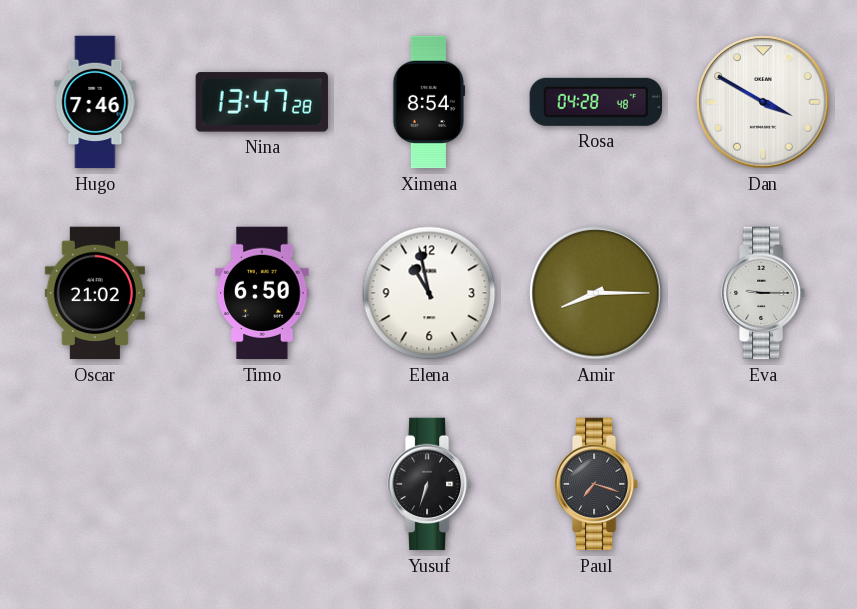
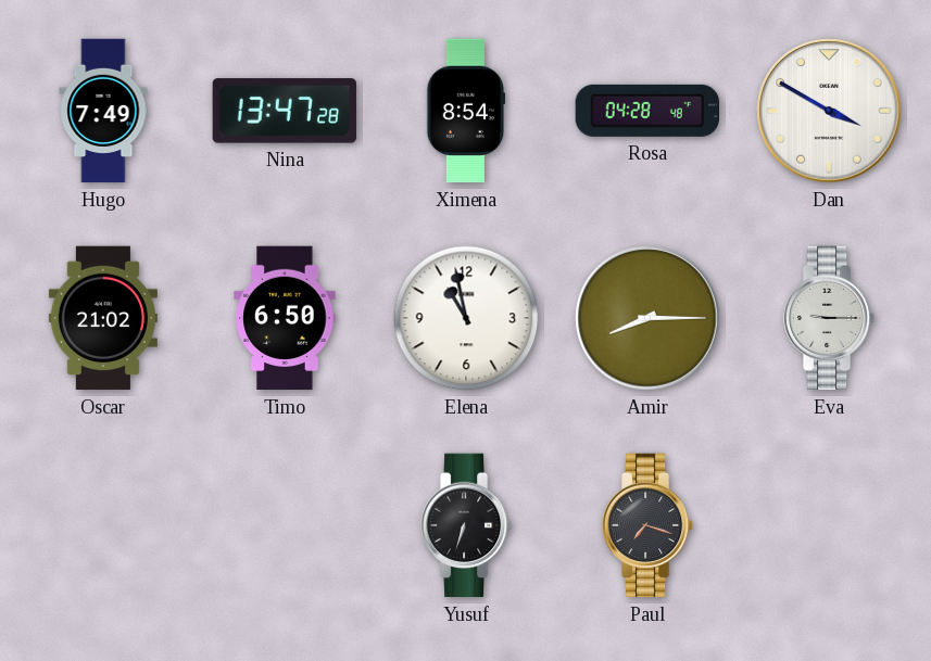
Hugo: 7:46 -> 7:49 (103, 111)
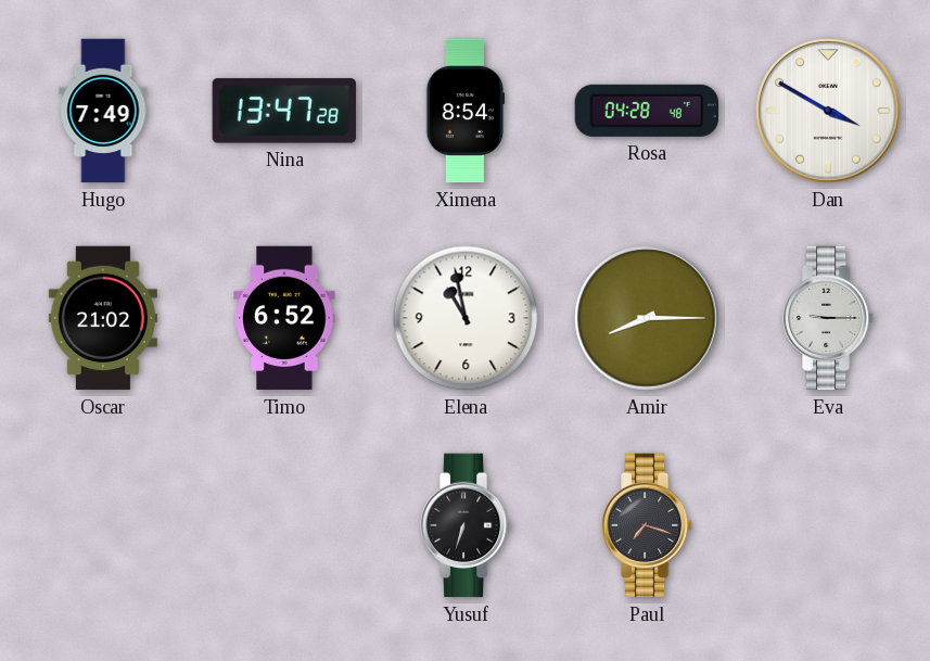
Timo: 6:50 -> 6:52 (284, 318)
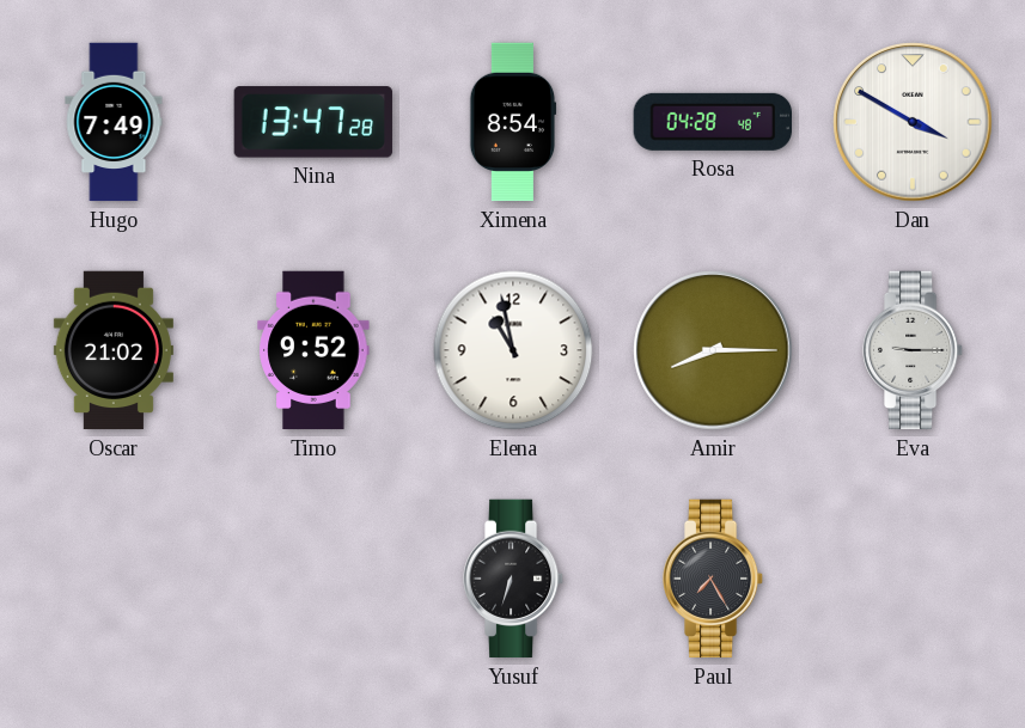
Timo: 6:52 -> 9:52 (313, 350)
Paul: 7:18 -> 7:25 (713, 579)
